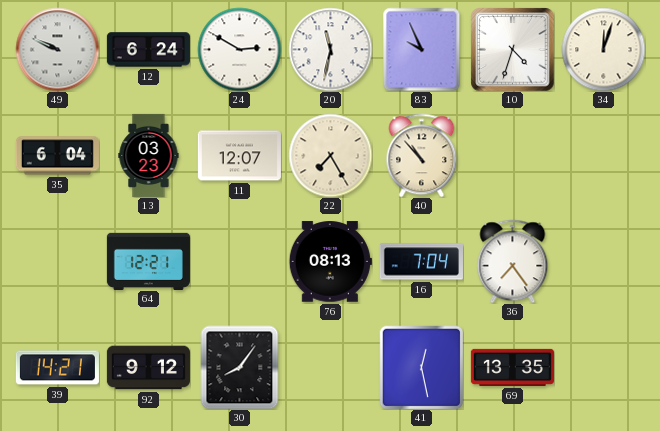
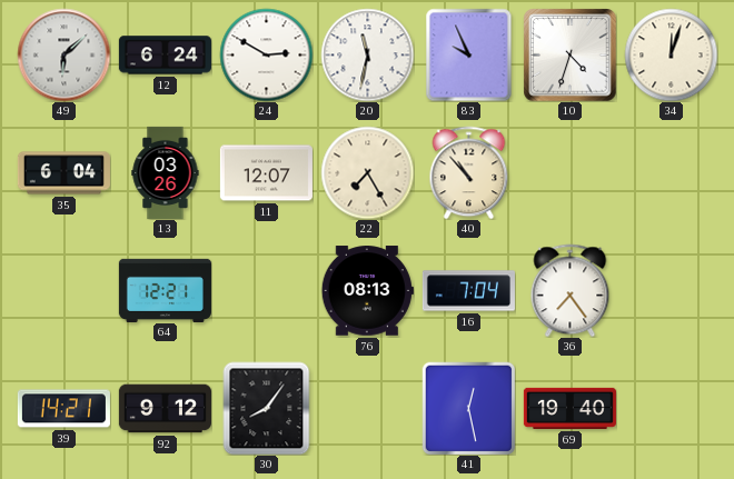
49: 9:49 -> 6:08 (63, 54)
13: 03:23 -> 03:26 (166, 172)
69: 13:35 -> 19:40 (569, 408)
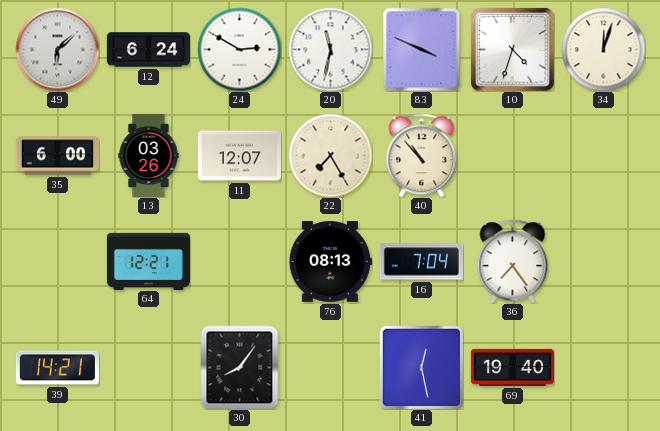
83: 9:56 -> 3:49 (422, 49)
35: 6:04 -> 6:00 (57, 156)
92: 9:12 -> none (165, 409)
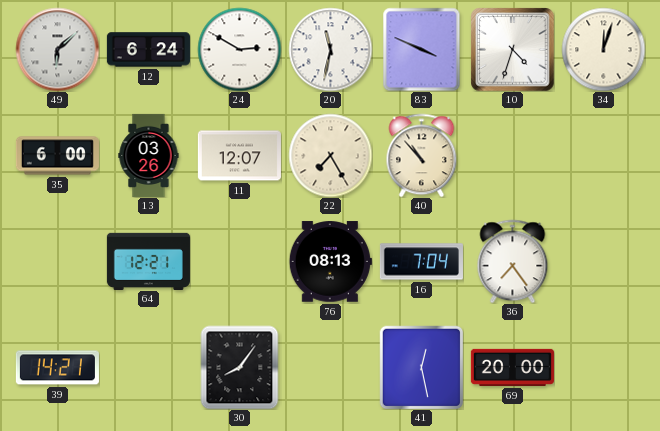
69: 19:40 -> 20:00 (512, 367)
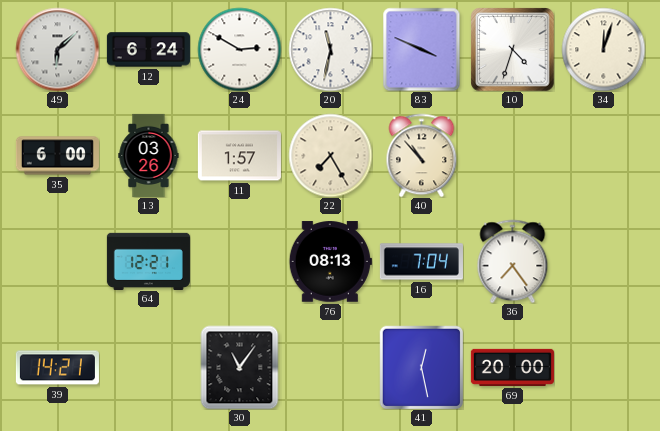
11: 12:07 -> 1:57 (239, 156)
30: 8:06 -> 11:06 (240, 367)
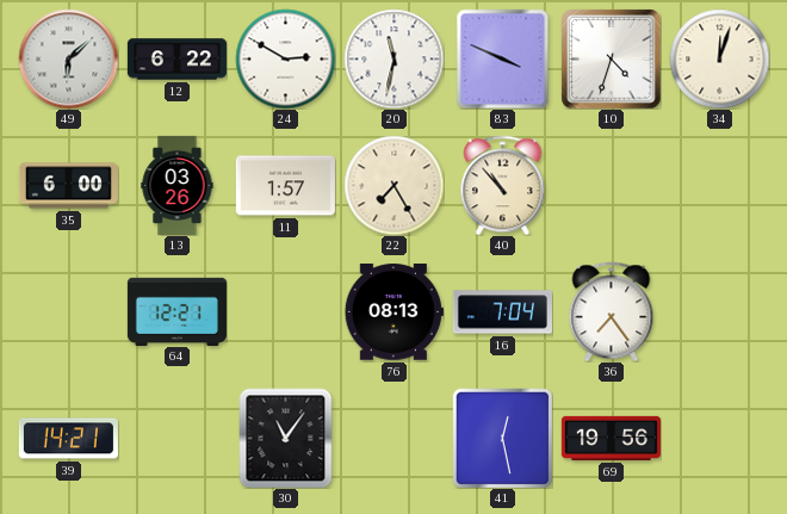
12: 6:24 -> 6:22 (176, 60)
69: 20:00 -> 19:56 (611, 438)
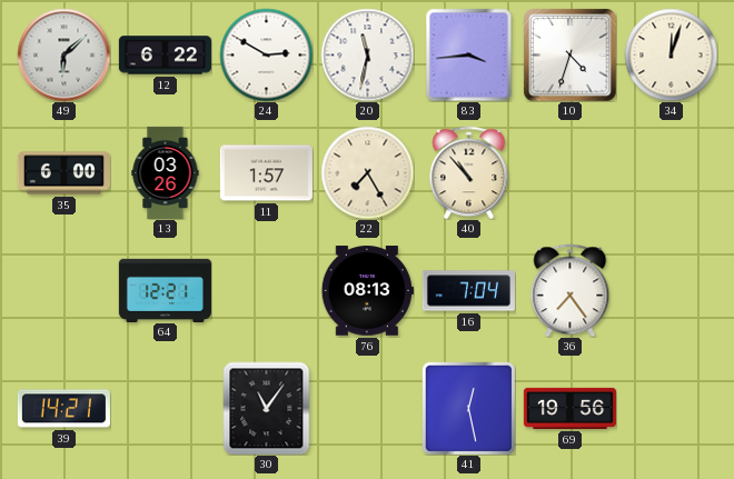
83: 3:49 -> 3:44 (469, 54)
